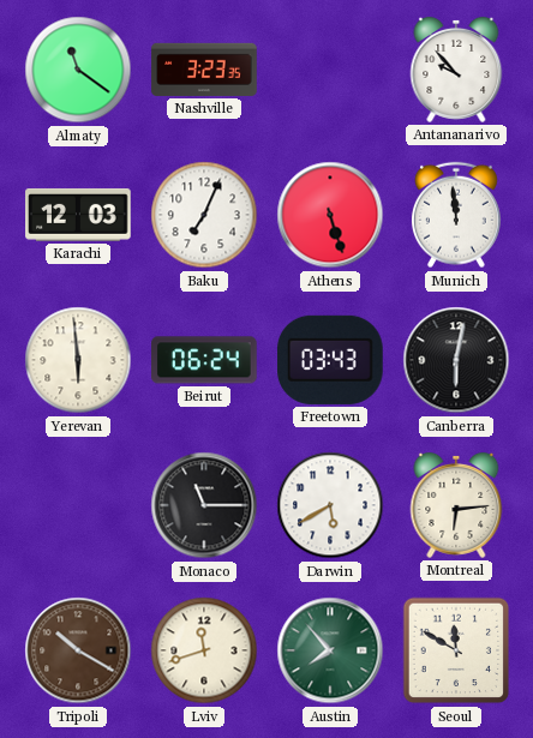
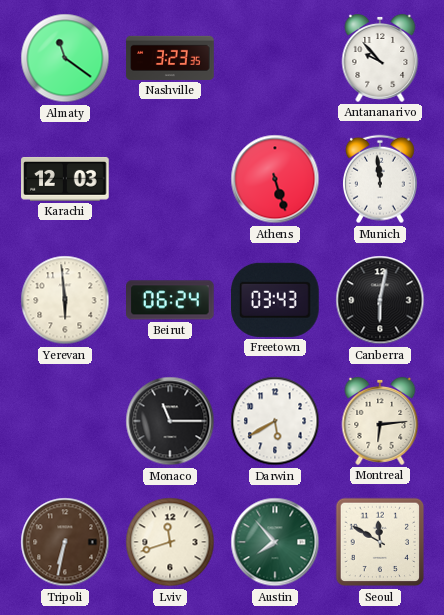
Baku: 7:04 -> none (204, 215)
Tripoli: 10:20 -> 6:32 (65, 542)
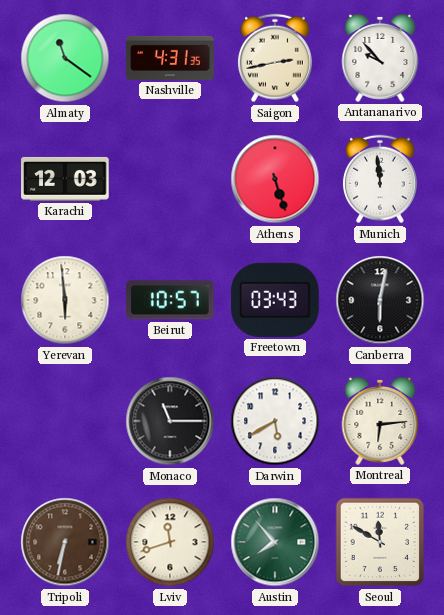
Nashville: 3:23 -> 4:31 (170, 58)
Saigon: none -> 2:43 (275, 58)
Beirut: 06:24 -> 10:57 (171, 300)
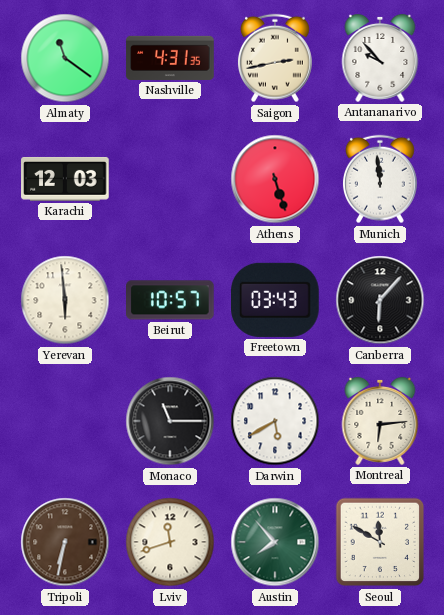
Canberra: 6:02 -> 6:07 (380, 300)
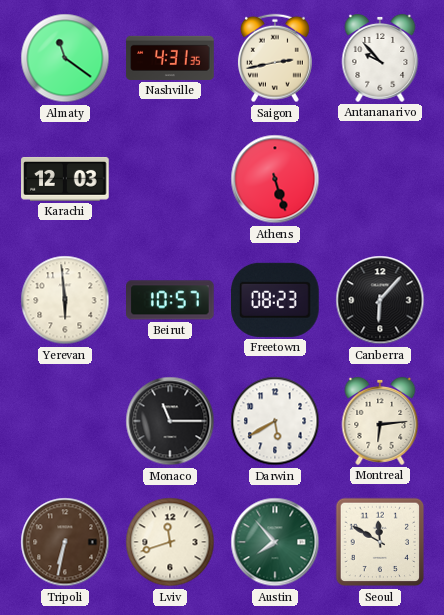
Munich: 11:59 -> none (380, 179)
Freetown: 03:43 -> 08:23 (276, 300)
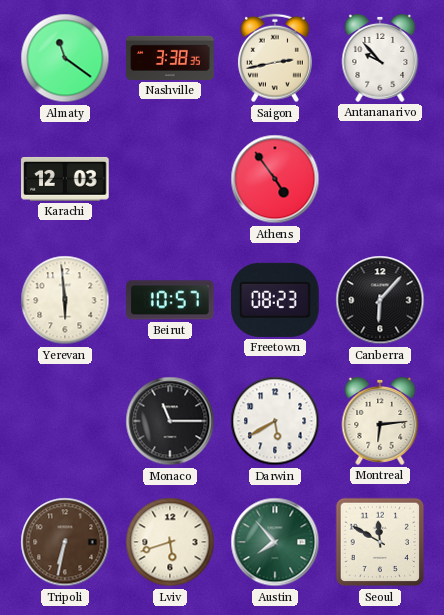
Nashville: 4:31 -> 3:38 (170, 58)
Athens: 5:27 -> 4:54 (275, 179)
Lviv: 11:42 -> 5:42 (170, 542)
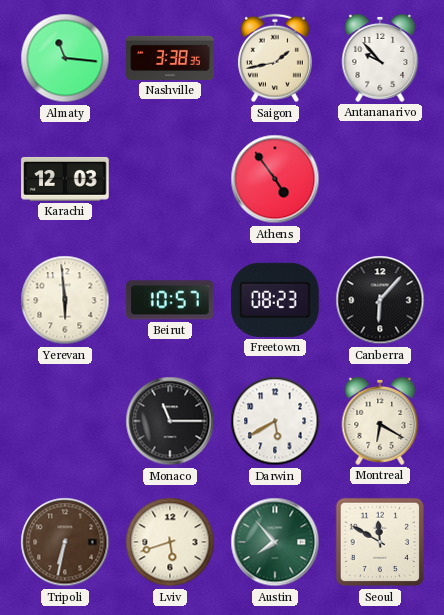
Almaty: 11:21 -> 11:16 (65, 58)
Saigon: 2:43 -> 1:43 (275, 58)
Montreal: 6:14 -> 6:20 (380, 421)
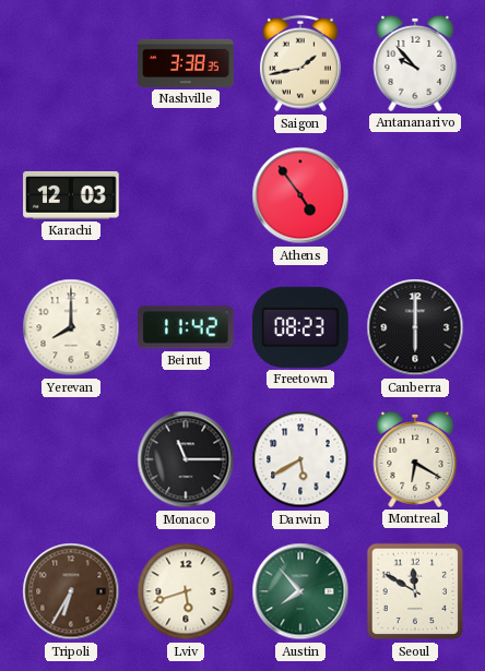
Almaty: 11:16 -> none (65, 58)
Yerevan: 5:59 -> 8:00 (71, 327)
Beirut: 10:57 -> 11:42 (187, 327)
Canberra: 6:07 -> 6:00 (415, 327)
Tripoli: 6:32 -> 6:35 (71, 591)
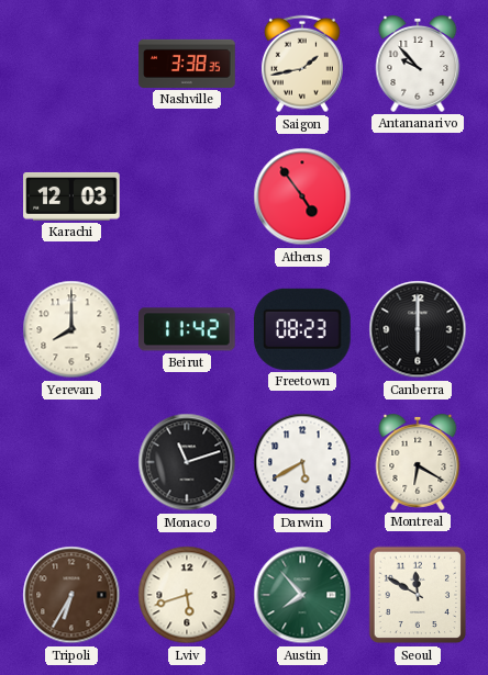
Monaco: 11:15 -> 11:12 (187, 462)
